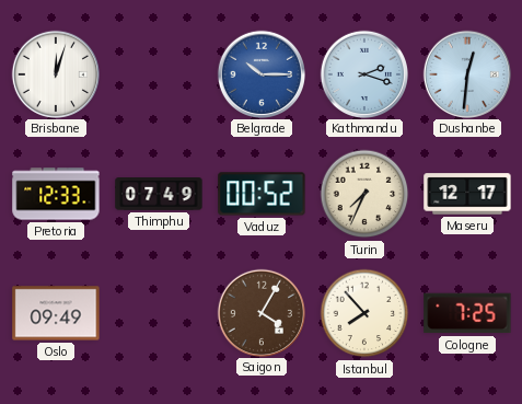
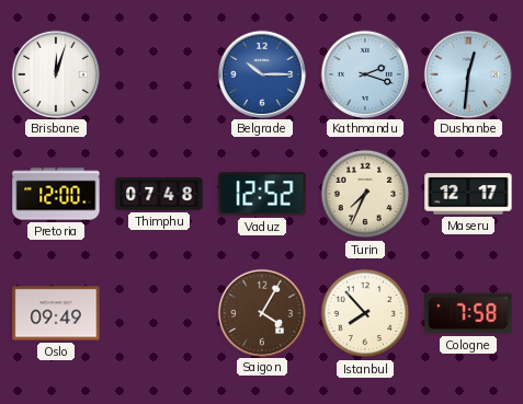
Pretoria: 12:33 -> 12:00 (56, 194)
Thimphu: 07:49 -> 07:48 (159, 195)
Vaduz: 00:52 -> 12:52 (262, 194)
Cologne: 7:25 -> 7:58 (468, 313)
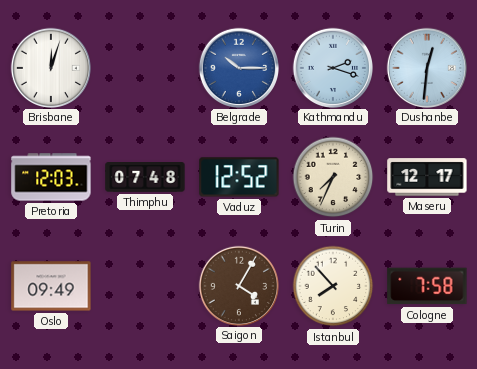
Pretoria: 12:00 -> 12:03 (51, 177)
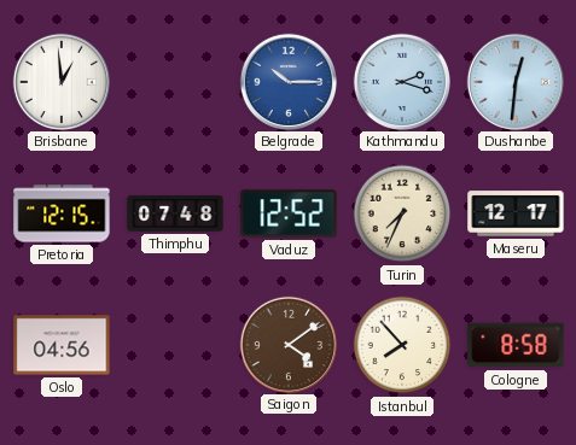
Brisbane: 12:03 -> 12:59 (60, 81)
Pretoria: 12:03 -> 12:15 (62, 213)
Oslo: 09:49 -> 04:56 (62, 345)
Saigon: 4:05 -> 4:09 (287, 344)
Cologne: 7:58 -> 8:58 (516, 345)
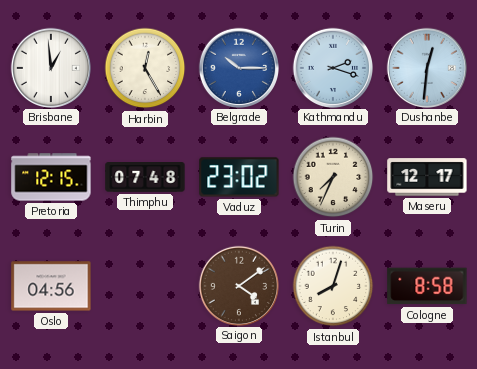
Harbin: none -> 12:25 (145, 68)
Vaduz: 12:52 -> 23:02 (239, 177)
Istanbul: 7:53 -> 8:03 (333, 286)
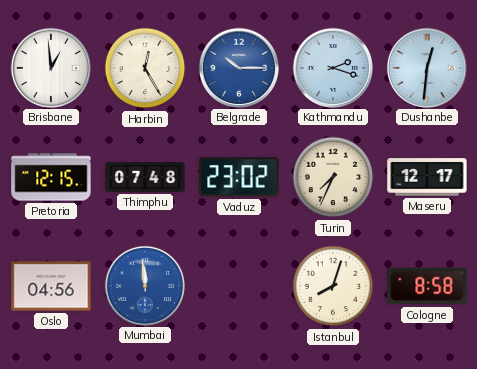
Mumbai: none -> 11:59 (144, 285)
Saigon: 4:09 -> none (238, 285)
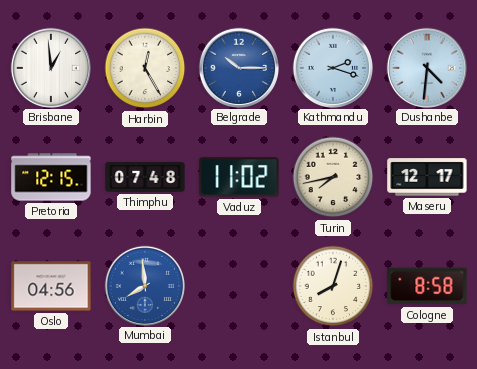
Dushanbe: 12:31 -> 4:31 (426, 67)
Vaduz: 23:02 -> 11:02 (239, 177)
Turin: 7:34 -> 7:43 (333, 177)
Mumbai: 11:59 -> 7:59 (144, 285)
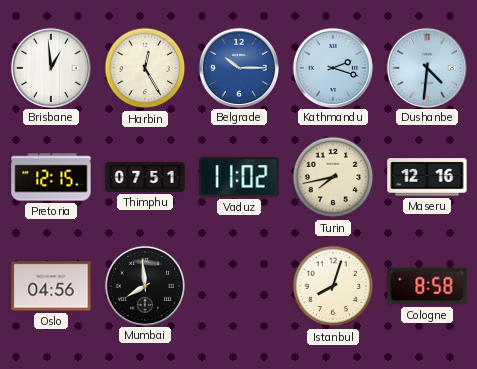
Thimphu: 07:48 -> 07:51 (145, 178)
Maseru: 12:17 -> 12:16 (427, 177)
Mumbai dial: blue -> black (144, 285)
